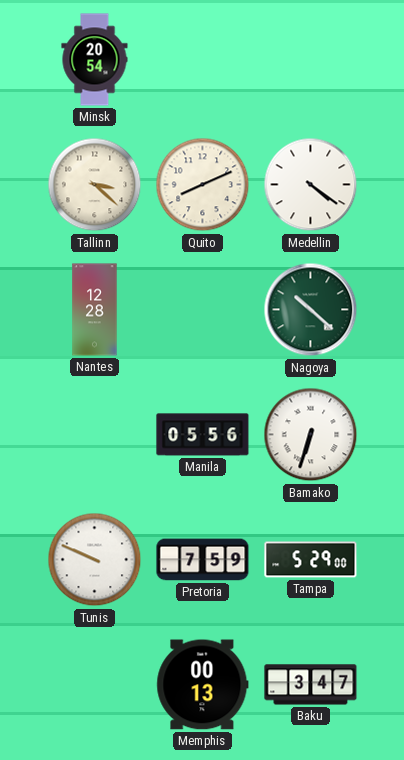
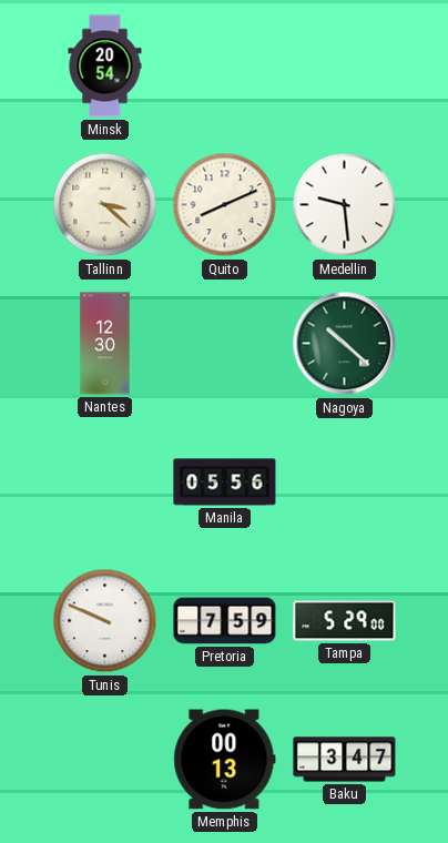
Medellin: 4:21 -> 9:29 (345, 205)
Nantes: 12:28 -> 12:30 (105, 344)
Bamako: 6:33 -> none (311, 435)
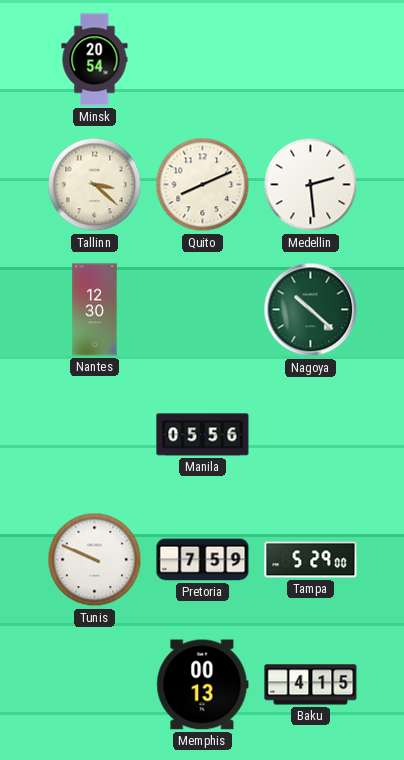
Medellin: 9:29 -> 2:29 (311, 185)
Baku: 3:47 -> 4:15 (311, 685)
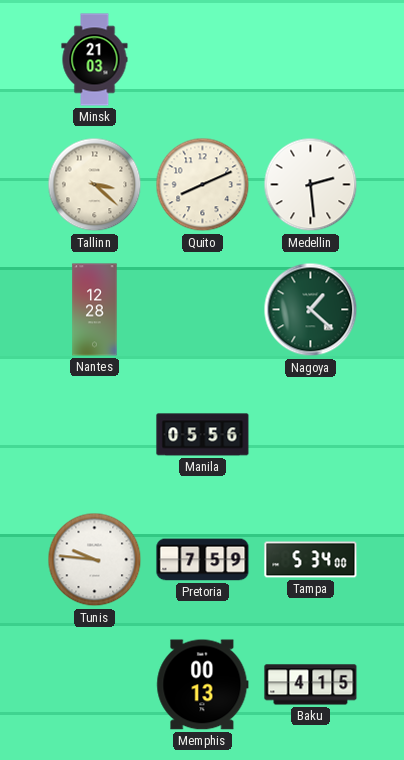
Minsk: 20:54 -> 21:03 (95, 60)
Nantes: 12:30 -> 12:28 (95, 310)
Nagoya: 10:22 -> 1:22 (311, 310)
Tunis: 9:49 -> 9:46 (95, 560)
Tampa: 5:29 -> 5:34 (311, 560)
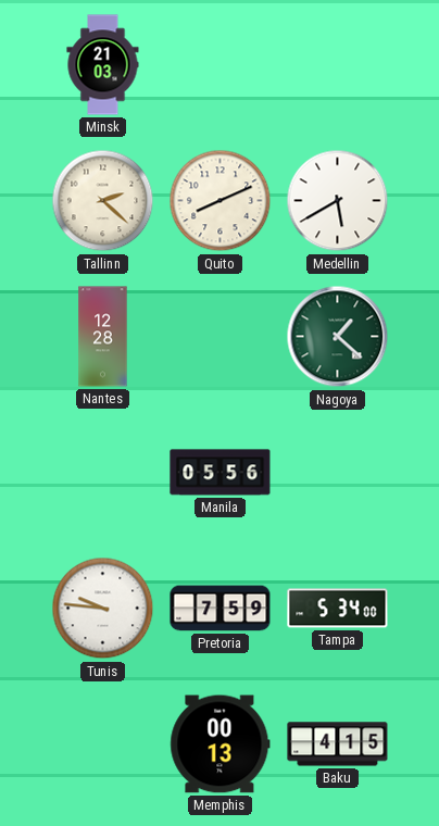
Tallinn: 3:22 -> 2:22 (103, 201)
Medellin: 2:29 -> 5:40 (338, 201)
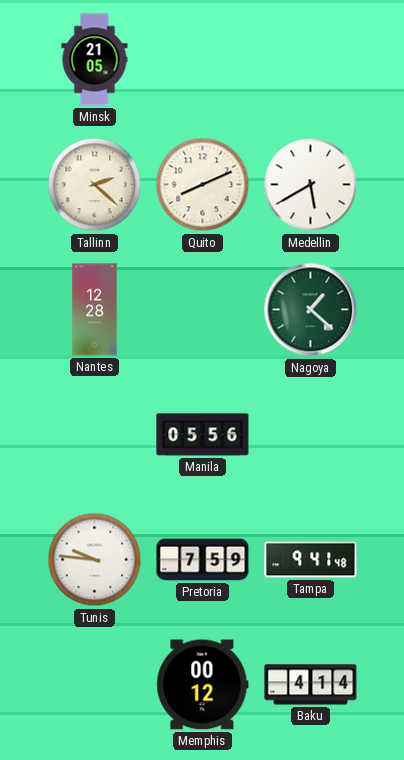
Minsk: 21:03 -> 21:05 (95, 60)
Tampa: 5:34 -> 9:41 (311, 560)
Memphis: 00:13 -> 00:12 (203, 685)
Baku: 4:15 -> 4:14 (311, 685)
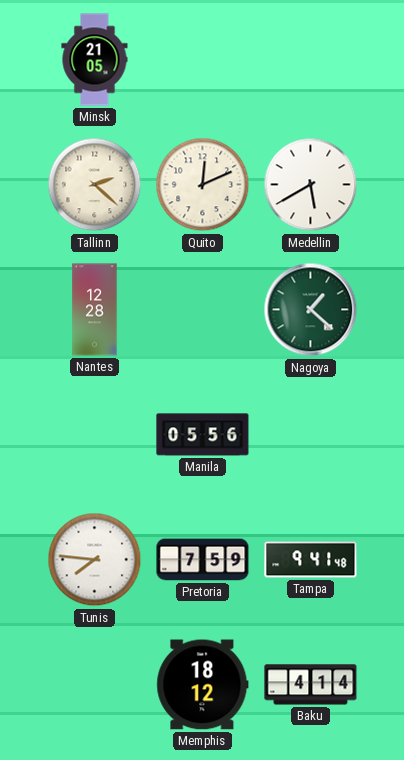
Quito: 8:11 -> 12:11 (203, 185)
Tunis: 9:46 -> 7:46 (95, 560)
Memphis: 00:12 -> 18:12 (203, 685)
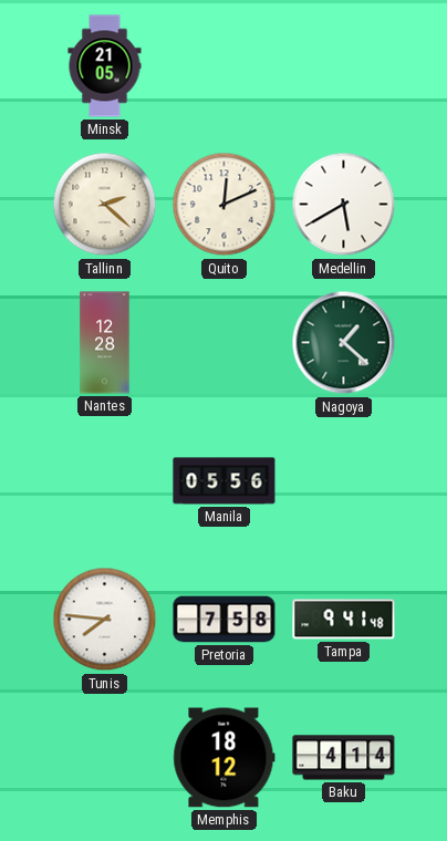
Pretoria: 7:59 -> 7:58 (225, 620)
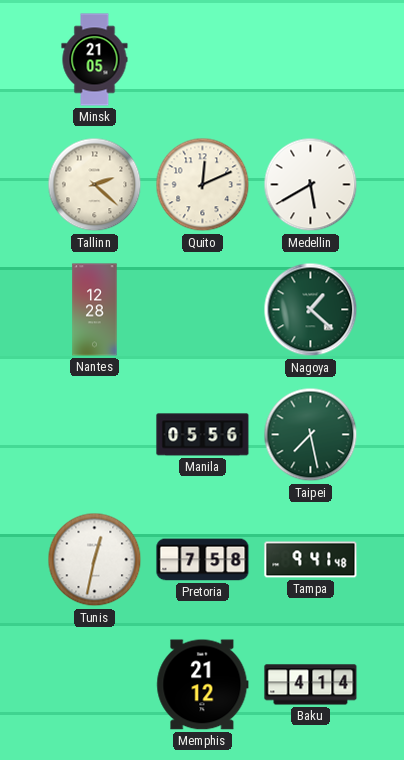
Taipei: none -> 7:28 (311, 435)
Tunis: 7:46 -> 12:32 (95, 560)
Memphis: 18:12 -> 21:12 (203, 685)
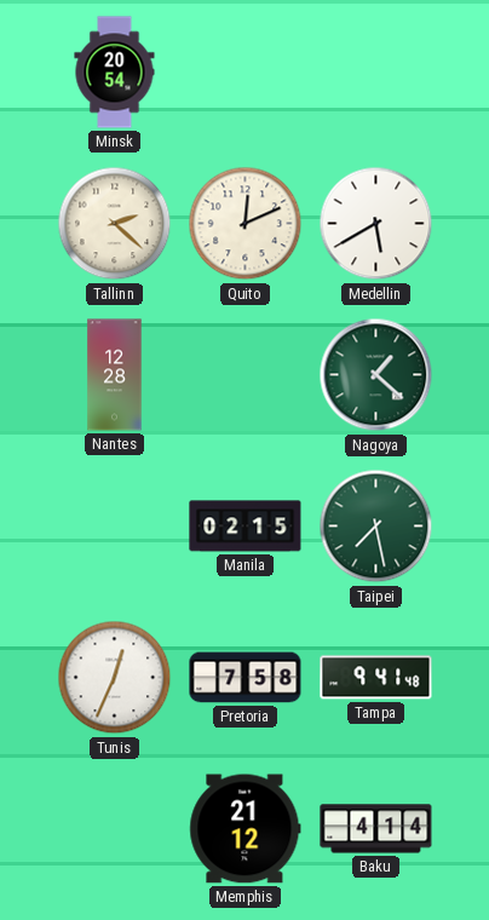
Minsk: 21:05 -> 20:54 (115, 73)
Manila: 05:56 -> 02:15 (246, 527)
Tunis: 12:32 -> 12:34 (115, 678)
